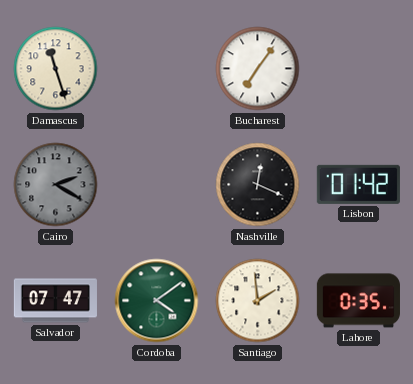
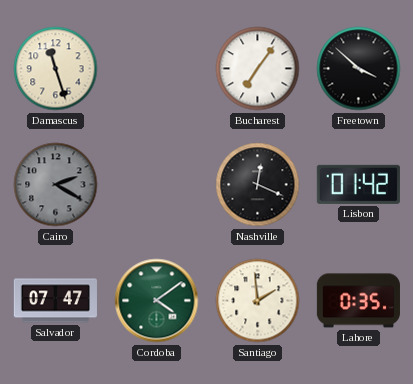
Freetown: none -> 3:52 (359, 69)
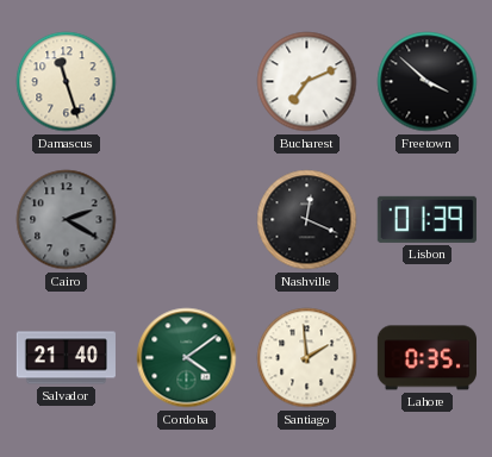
Bucharest: 7:06 -> 7:11 (307, 82)
Lisbon: 01:42 -> 01:39 (426, 219)
Salvador: 07:47 -> 21:40 (66, 358)
